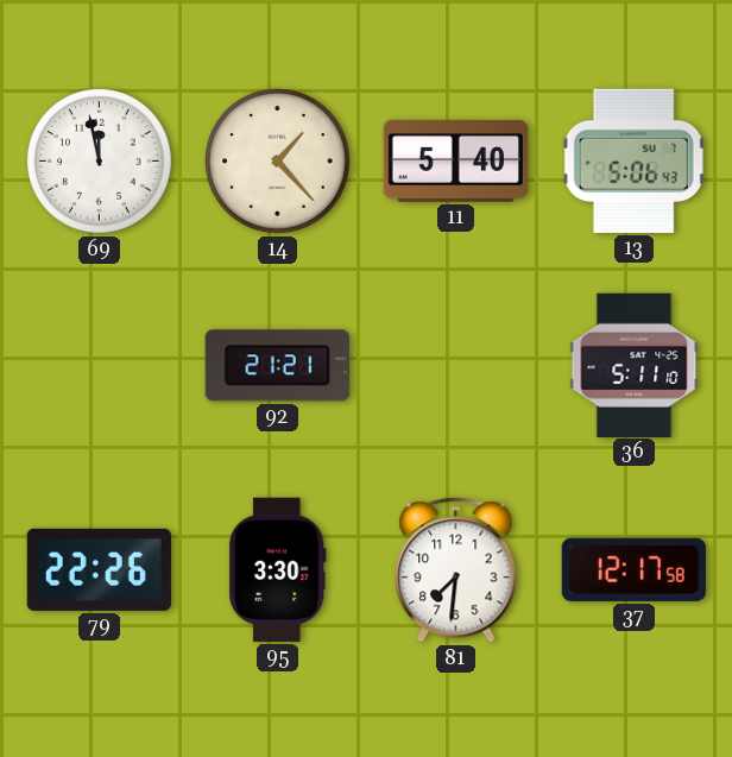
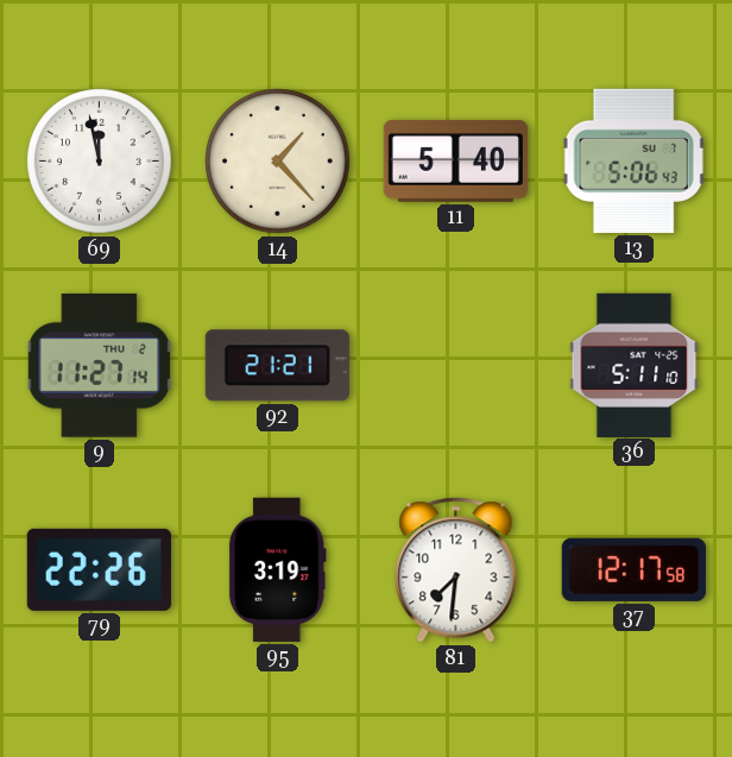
9: none -> 11:27 (100, 366)
95: 3:30 -> 3:19 (277, 569)
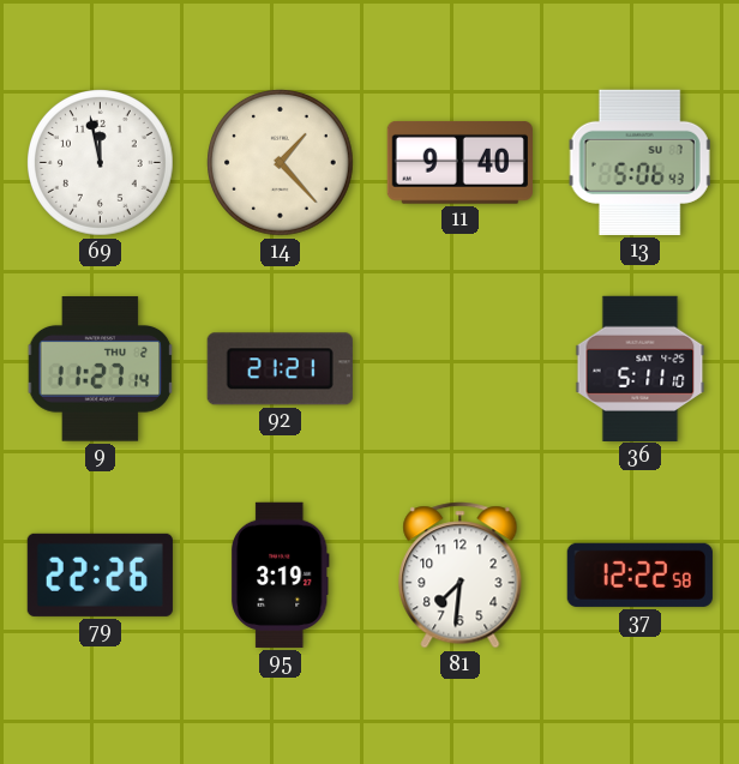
11: 5:40 -> 9:40 (459, 163)
37: 12:17 -> 12:22 (639, 574)
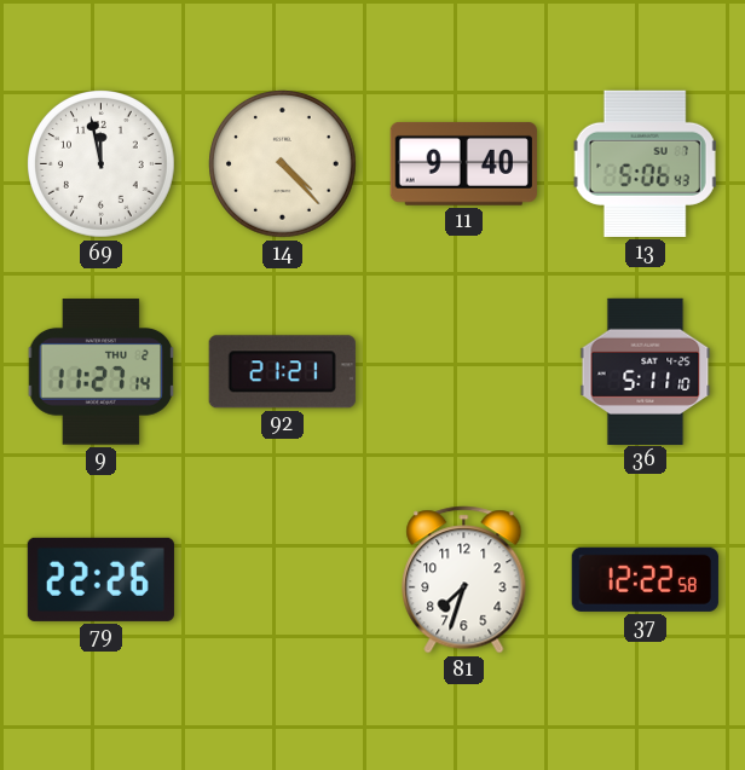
14: 1:23 -> 4:23 (283, 164)
95: 3:19 -> none (280, 574)
81: 7:31 -> 7:33 (464, 580)
